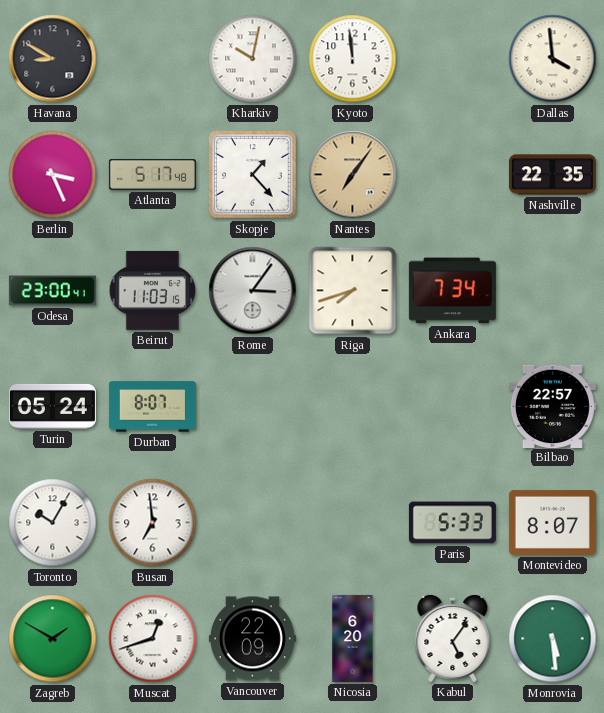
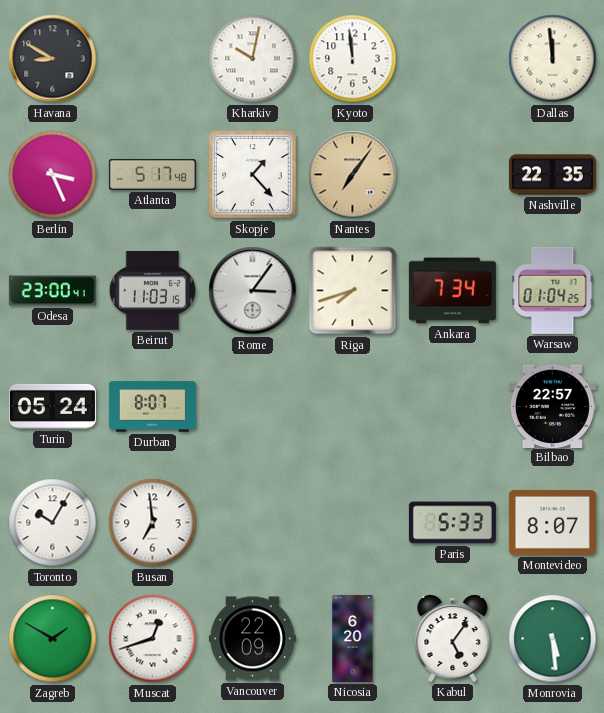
Dallas: 3:59 -> 11:59 (553, 59)
Warsaw: none -> 01:04 (553, 290)
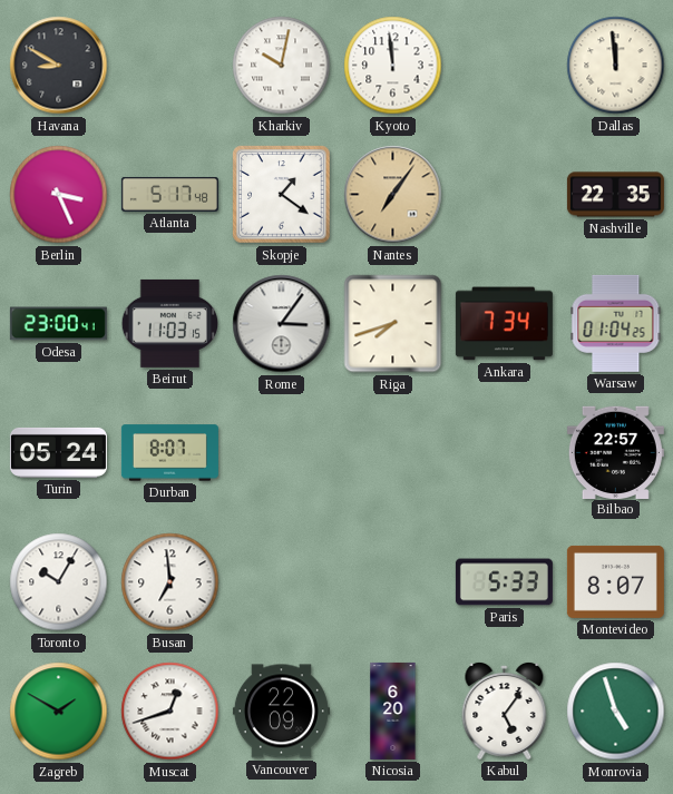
Skopje: 1:23 -> 1:21 (282, 195)
Monrovia: 5:29 -> 4:57 (616, 712)
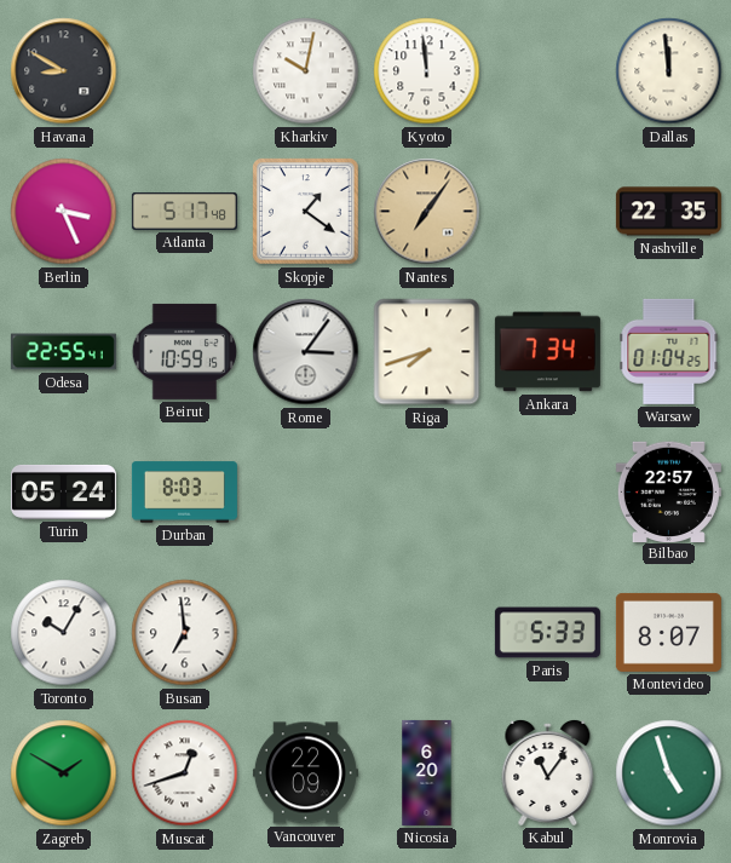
Odesa: 23:00 -> 22:55 (63, 352)
Beirut: 11:03 -> 10:59 (184, 351)
Durban: 8:07 -> 8:03 (184, 493)
Kabul: 5:06 -> 11:06 (548, 772)
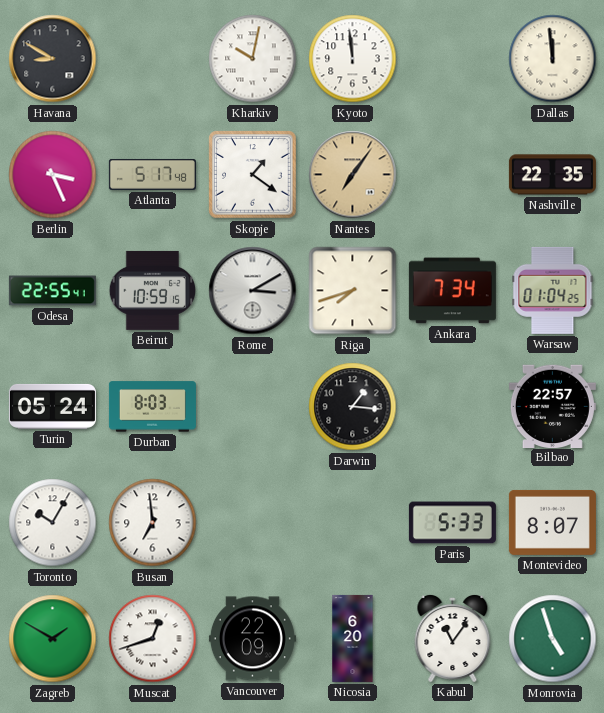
Rome: 3:06 -> 3:10 (253, 291)
Darwin: none -> 1:16 (353, 407)
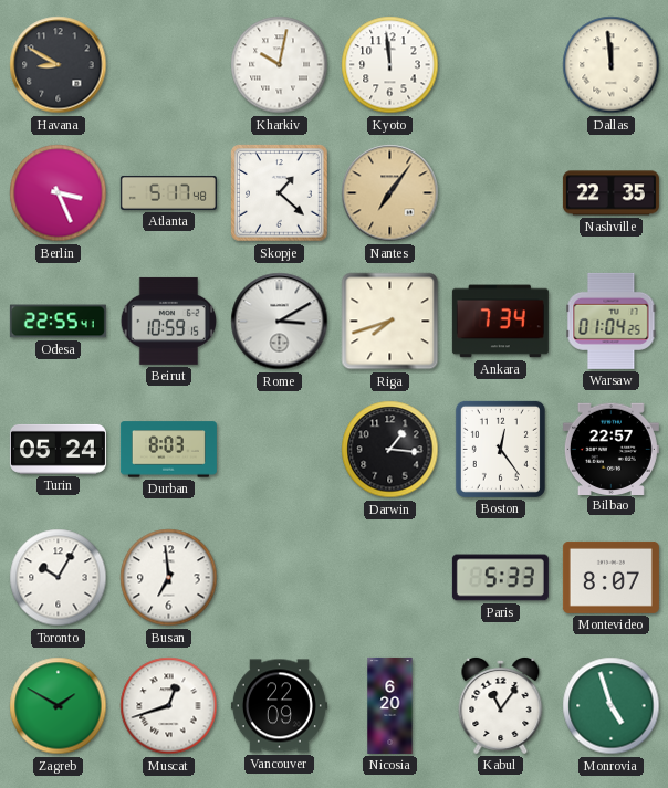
Skopje: 1:21 -> 1:22 (280, 193)
Boston: none -> 12:24 (500, 449)
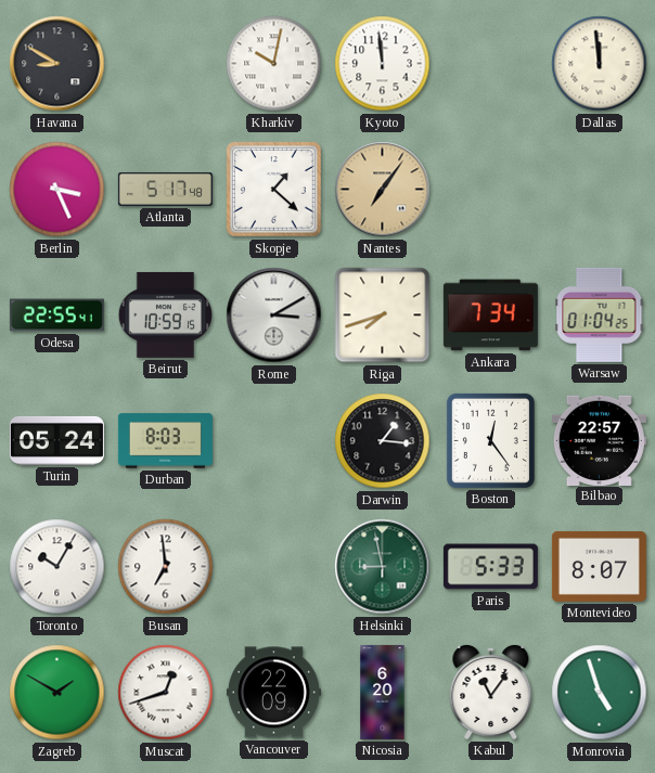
Nashville: 22:35 -> none (610, 193)
Helsinki: none -> 8:58 (383, 567)
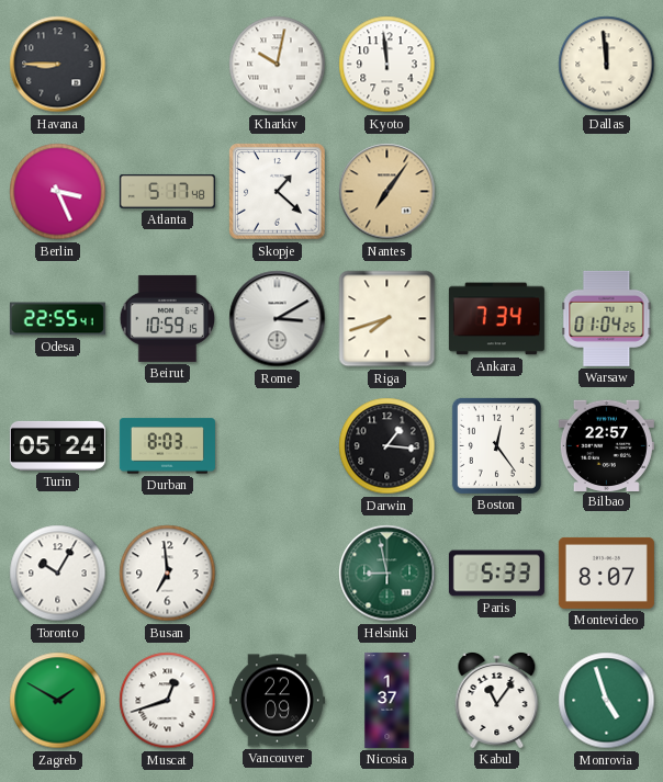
Havana: 8:50 -> 8:45 (58, 65)
Nicosia: 6:20 -> 1:37 (387, 700)
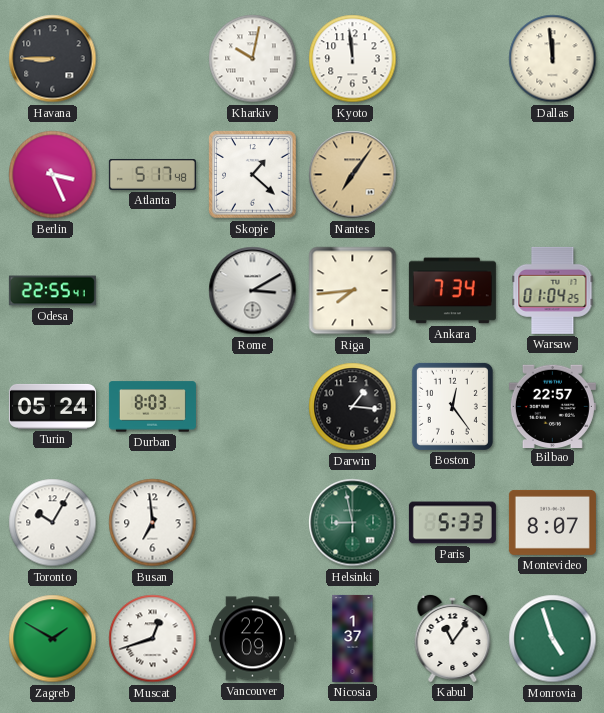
Beirut: 10:59 -> none (167, 318)
Riga: 7:42 -> 7:44 (353, 291)
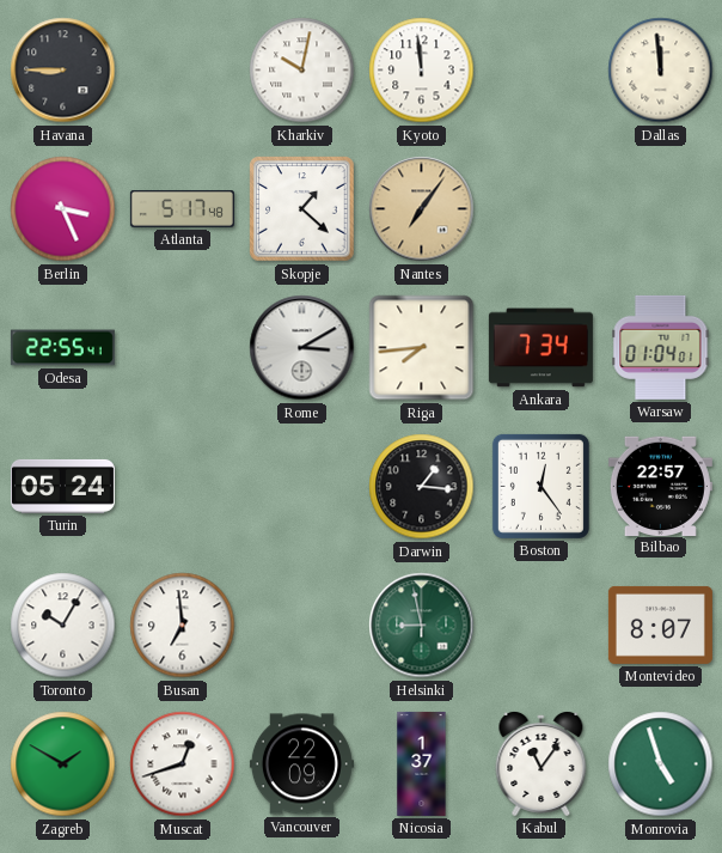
Warsaw: 01:04:25 -> 01:04:01 (661, 347)
Durban: 8:03 -> none (152, 407)
Paris: 5:33 -> none (452, 523)
